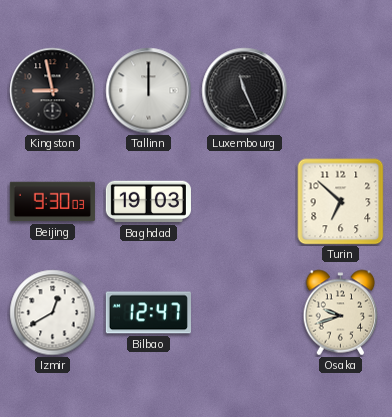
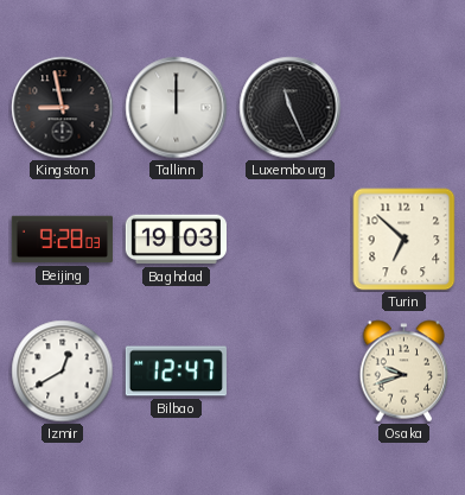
Beijing: 9:30 -> 9:28 (62, 240)
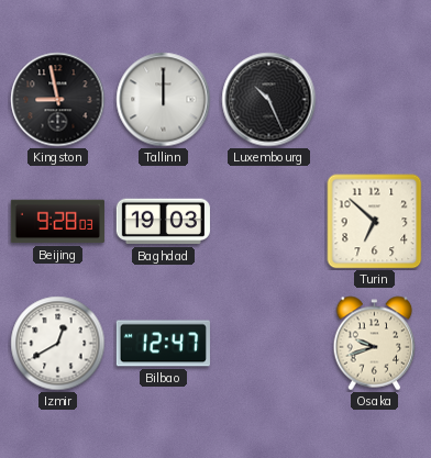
Luxembourg: 11:26 -> 10:26 (269, 100)
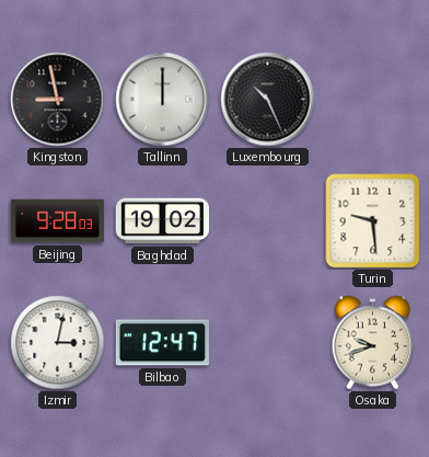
Baghdad: 19:03 -> 19:02 (162, 221)
Turin: 6:52 -> 9:29 (373, 221)
Izmir: 12:40 -> 3:02 (58, 343)
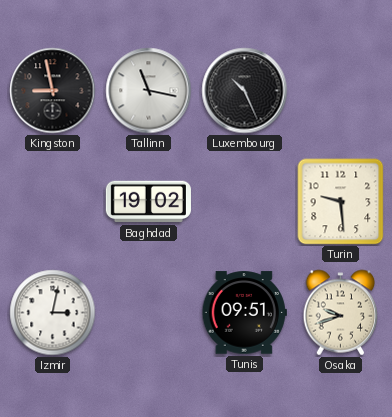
Tallinn: 12:00 -> 11:17 (149, 91)
Beijing: 9:28 -> none (57, 221)
Bilbao: 12:47 -> none (162, 343)
Tunis: none -> 09:51 (244, 313)
